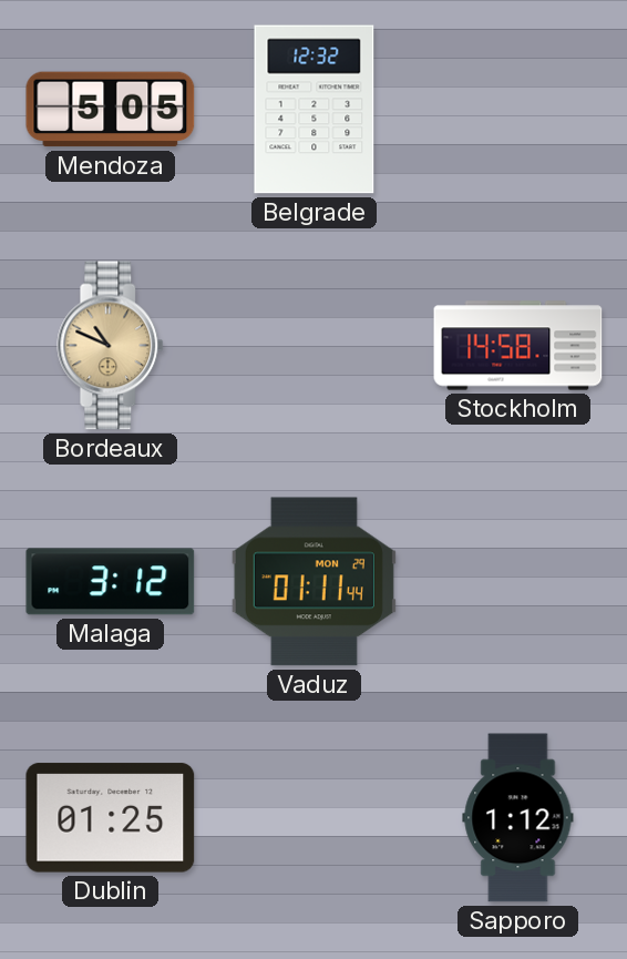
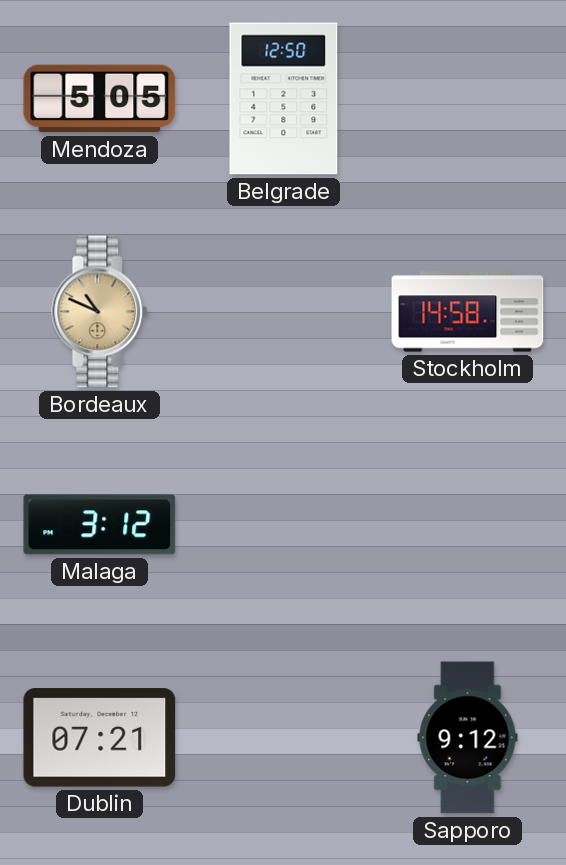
Belgrade: 12:32 -> 12:50 (284, 99)
Vaduz: 01:11 -> none (313, 582)
Dublin: 01:25 -> 07:21 (100, 738)
Sapporo: 1:12 -> 9:12 (468, 738)
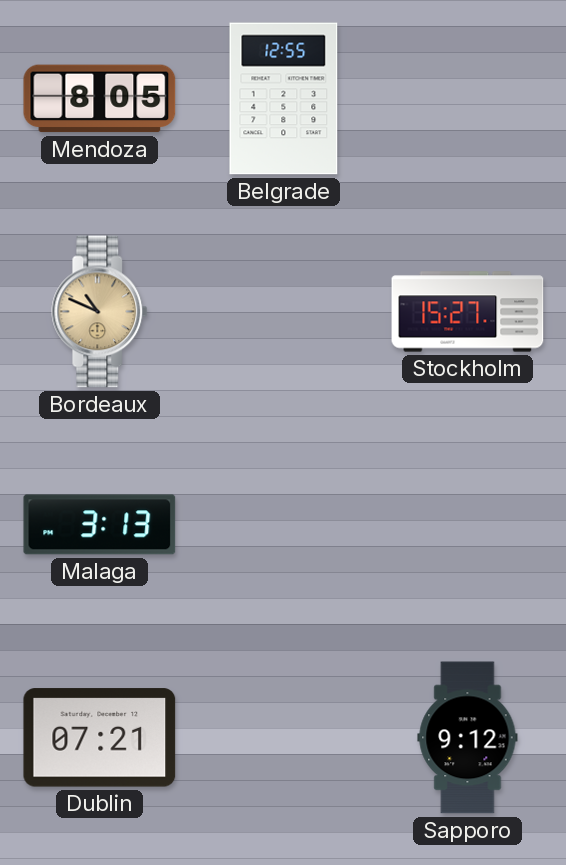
Mendoza: 5:05 -> 8:05 (100, 99)
Belgrade: 12:50 -> 12:55 (284, 99)
Stockholm: 14:58 -> 15:27 (468, 312)
Malaga: 3:12 -> 3:13 (100, 525)
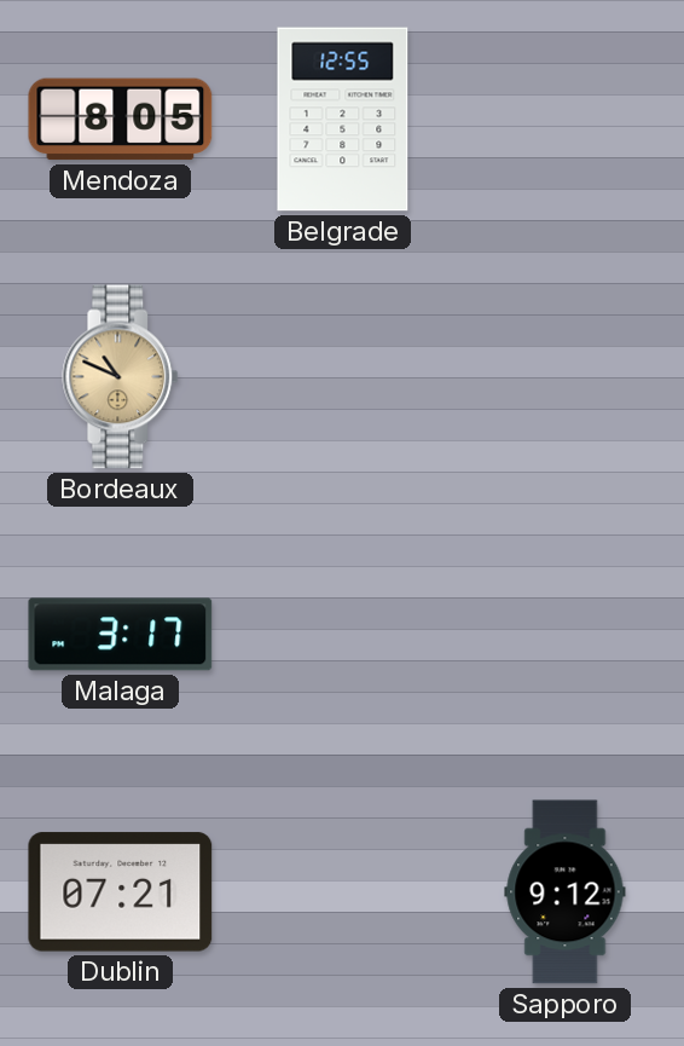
Stockholm: 15:27 -> none (468, 312)
Malaga: 3:13 -> 3:17 (121, 635)
